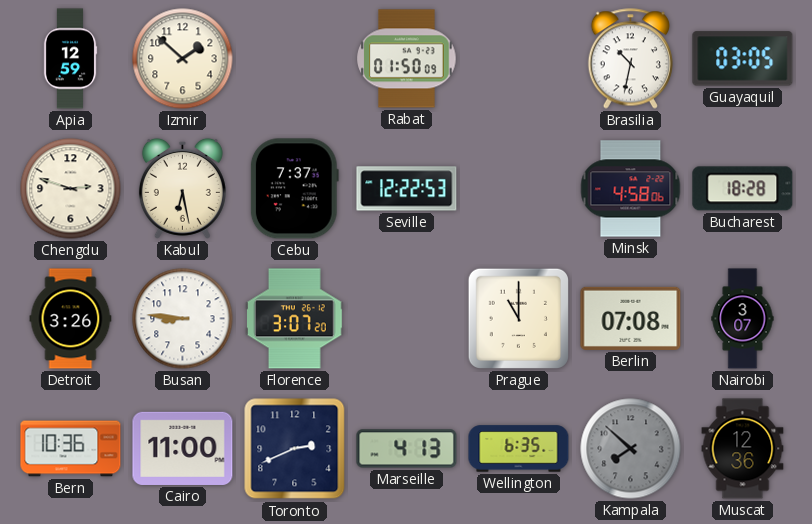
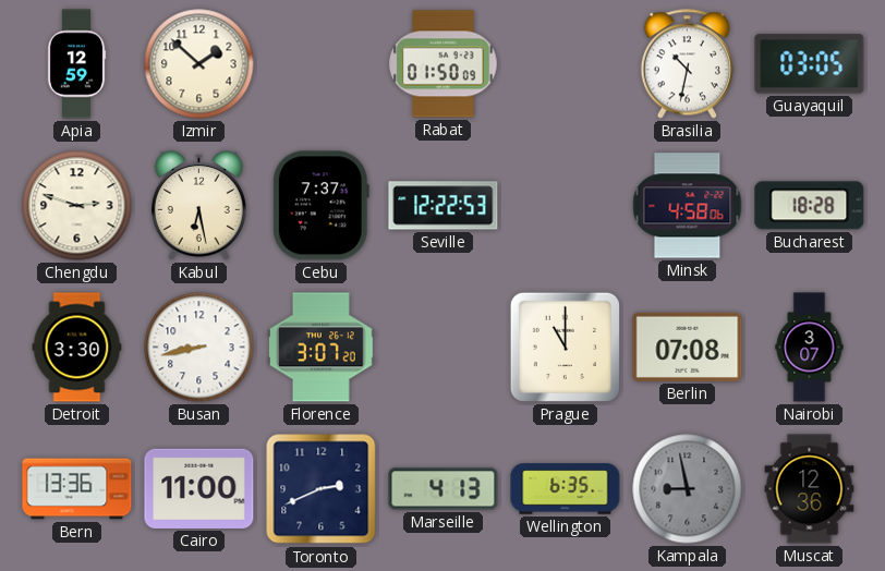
Detroit: 3:26 -> 3:30 (77, 348)
Busan: 8:46 -> 8:43 (199, 348)
Bern: 10:36 -> 13:36 (77, 489)
Kampala: 7:52 -> 8:58 (688, 489)
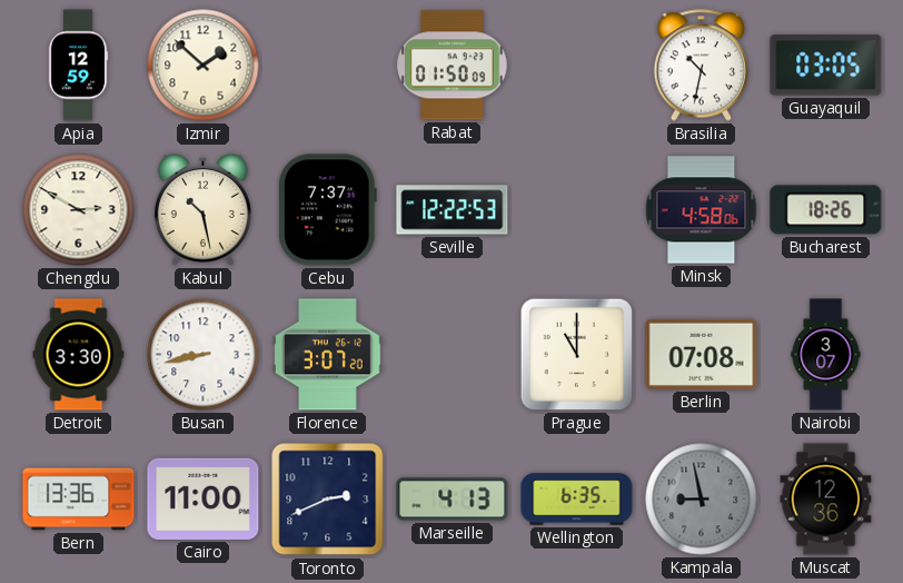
Chengdu: 2:48 -> 2:50 (79, 210)
Kabul: 6:28 -> 10:28 (202, 209)
Bucharest: 18:28 -> 18:26 (826, 210)
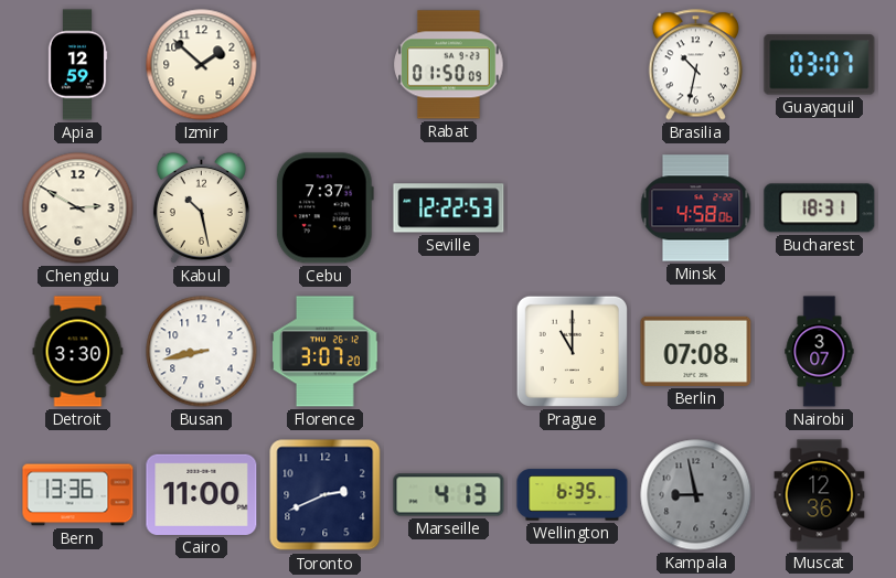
Guayaquil: 03:05 -> 03:07 (820, 65)
Bucharest: 18:26 -> 18:31 (820, 208)
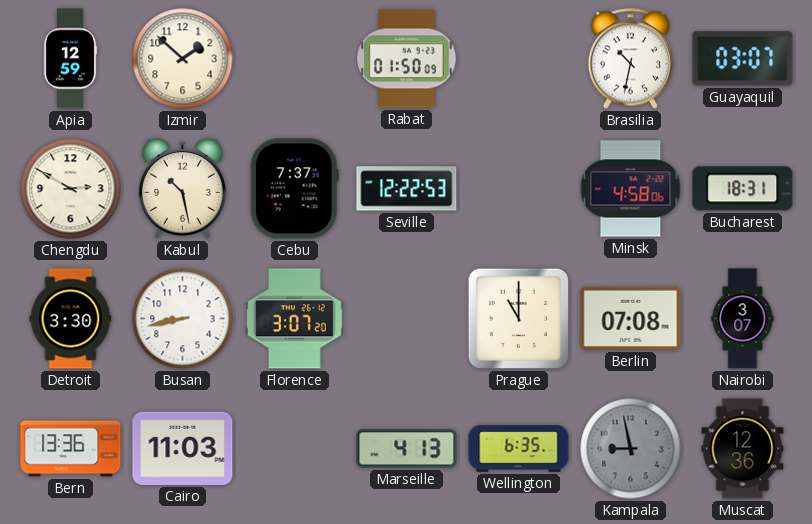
Cairo: 11:00 -> 11:03 (183, 448)
Toronto: 2:41 -> none (326, 495)
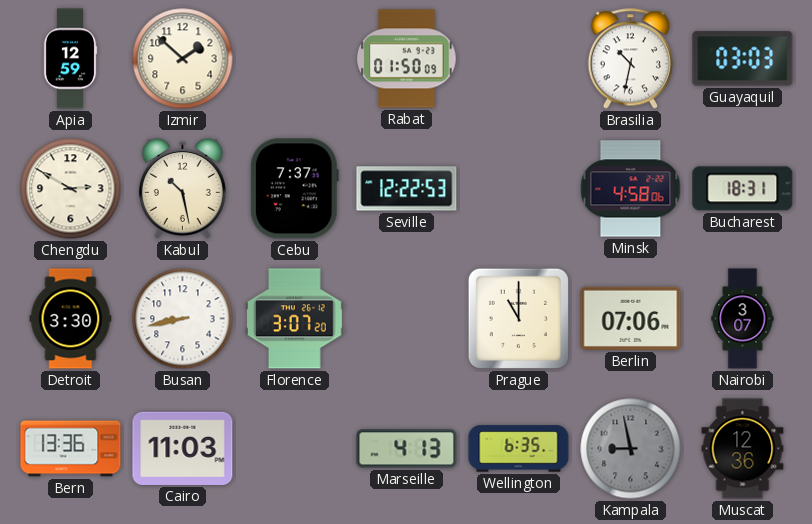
Guayaquil: 03:07 -> 03:03 (743, 59)
Berlin: 07:08 -> 07:06 (631, 318)
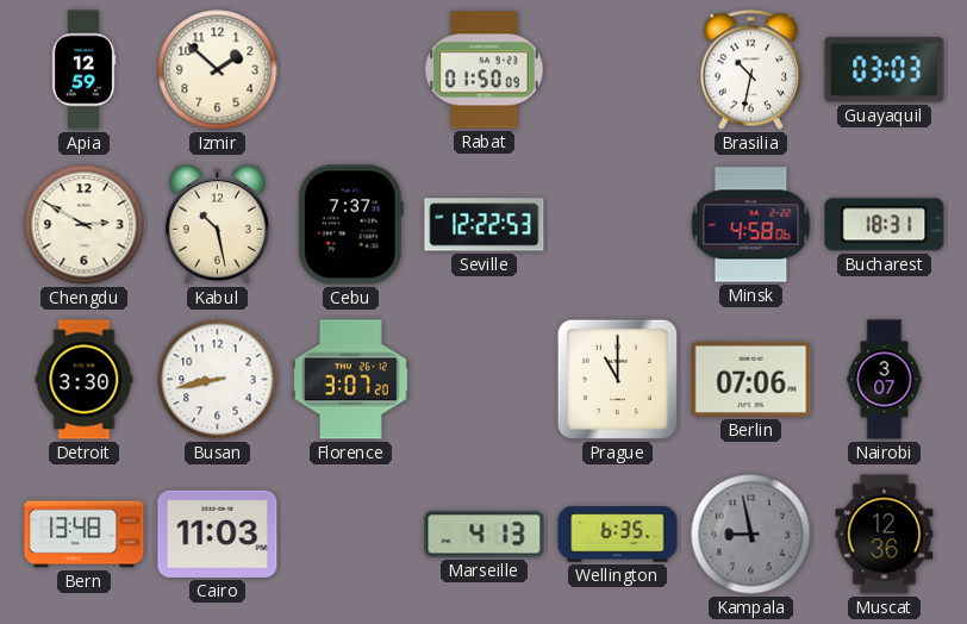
Bern: 13:36 -> 13:48 (85, 535)
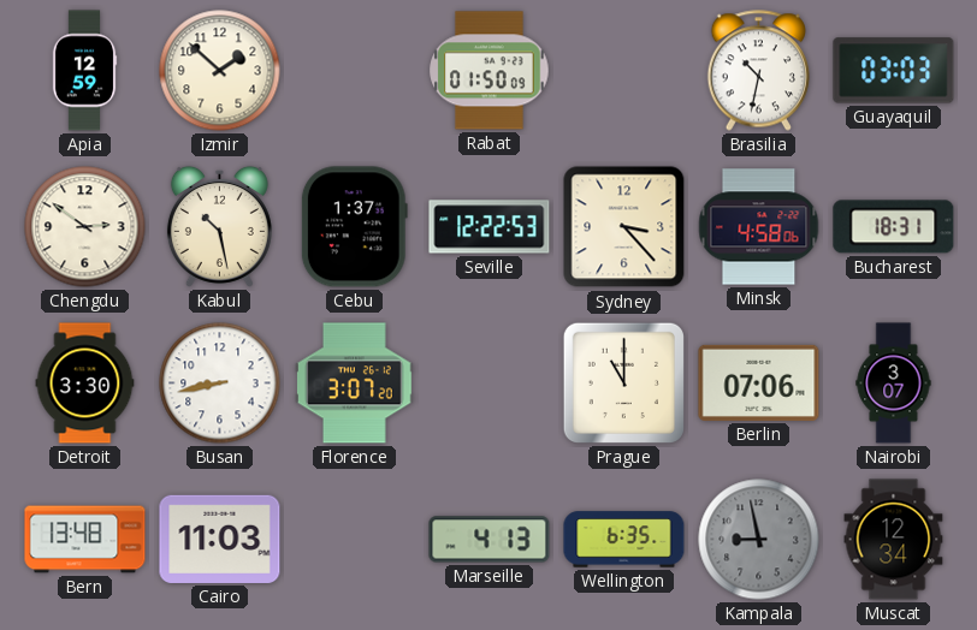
Chengdu: 2:50 -> 2:51 (85, 227)
Cebu: 7:37 -> 1:37 (354, 227)
Sydney: none -> 3:23 (624, 227)
Muscat: 12:36 -> 12:34 (894, 540)
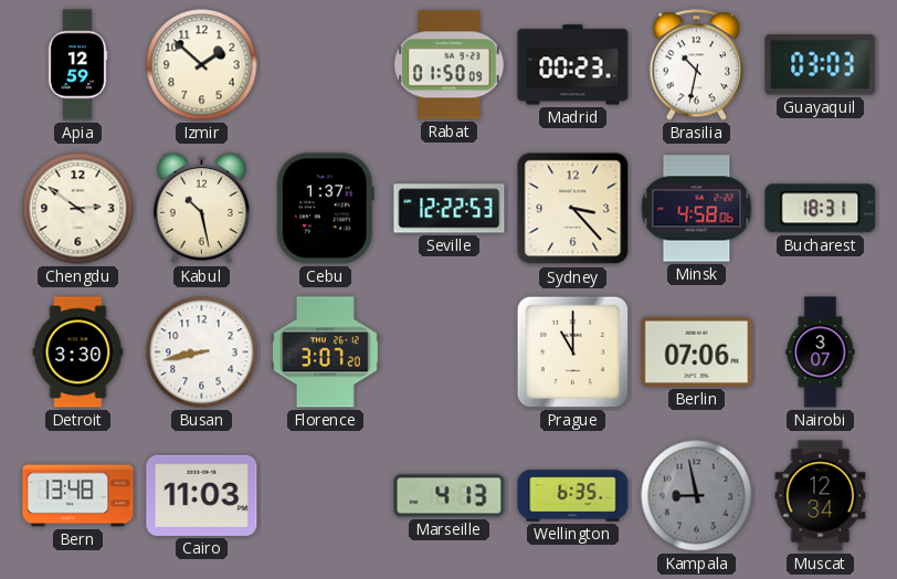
Madrid: none -> 00:23 (573, 65)
